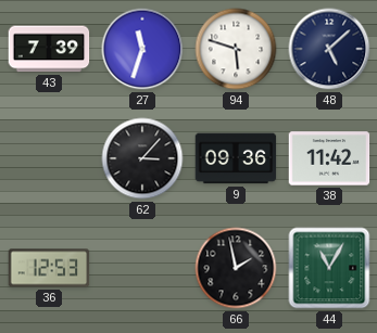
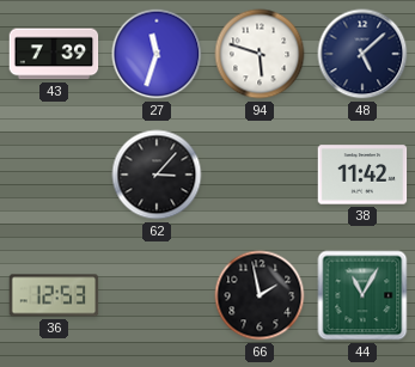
9: 09:36 -> none (236, 158)
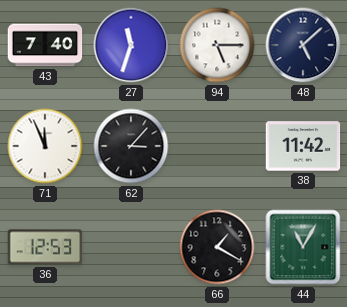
43: 7:39 -> 7:40 (45, 45)
94: 5:48 -> 5:15 (217, 45)
71: none -> 11:56 (45, 146)
66: 1:58 -> 1:20 (217, 247)
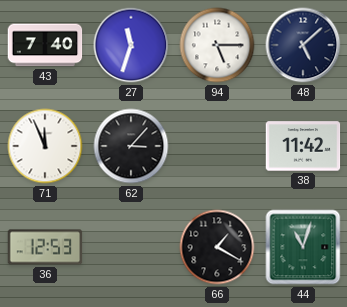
44: 11:05 -> 11:03 (303, 247)
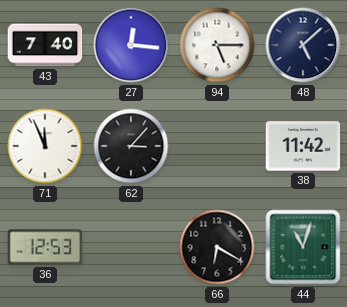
27: 11:33 -> 12:16 (131, 45)
66: 1:20 -> 6:20 (217, 247)
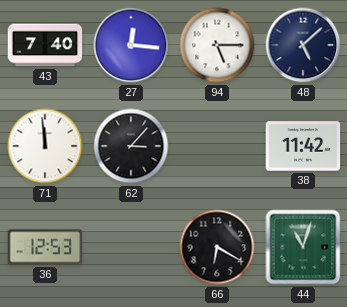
71: 11:56 -> 11:59 (45, 146)
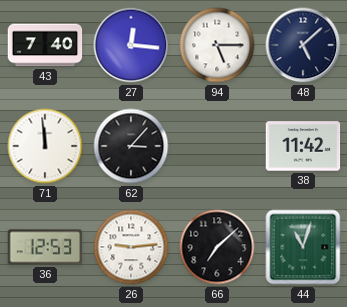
26: none -> 9:14 (131, 247)
66: 6:20 -> 7:08 (217, 247)
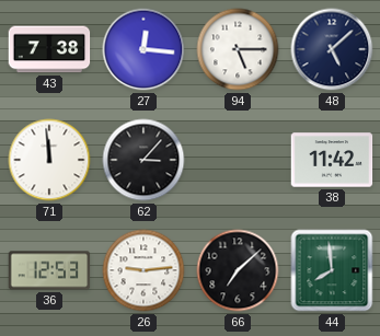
43: 7:40 -> 7:38 (49, 49)
44: 11:03 -> 7:59 (332, 270)
